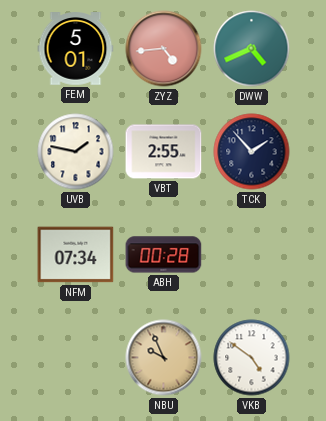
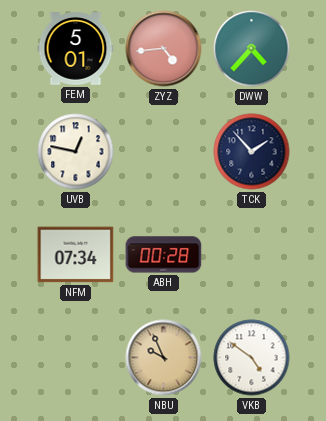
DWW: 4:41 -> 4:37 (252, 49)
UVB: 1:47 -> 12:47 (76, 152)
VBT: 2:55 -> none (164, 152)
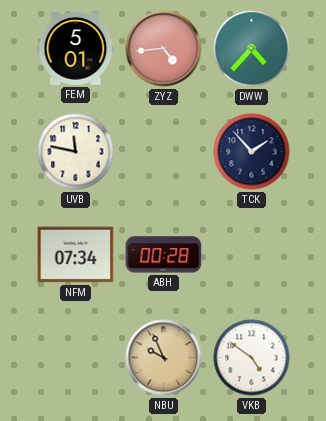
UVB: 12:47 -> 11:47 (76, 152)
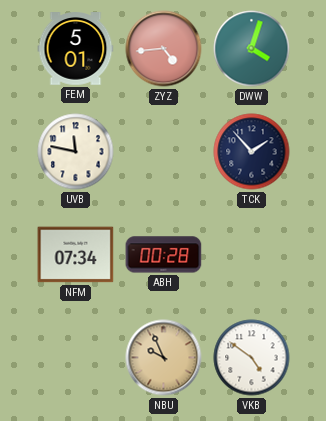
DWW: 4:37 -> 4:03 (252, 49)
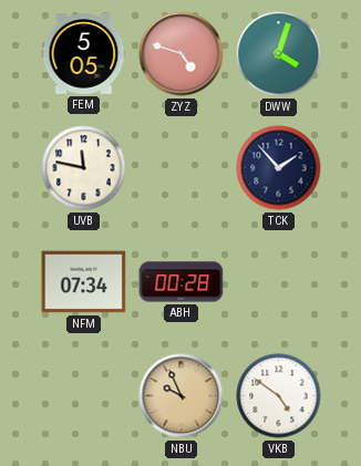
FEM: 5:01 -> 5:05 (84, 54)
ZYZ: 4:44 -> 4:48 (182, 54)
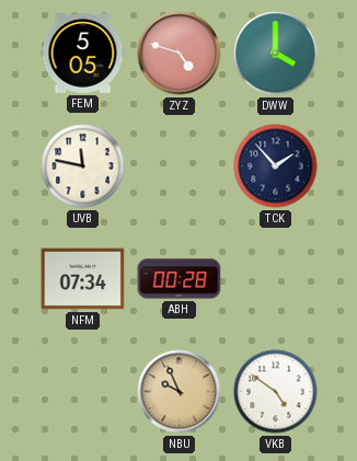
DWW: 4:03 -> 4:00 (276, 54)
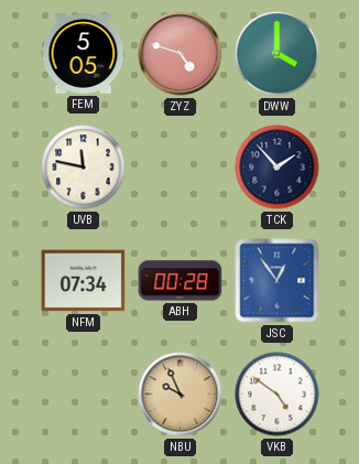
JSC: none -> 12:54 (278, 281)
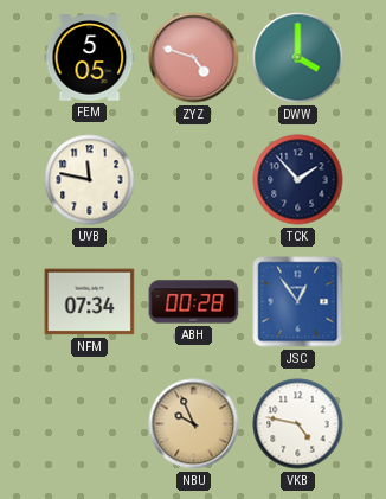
VKB: 4:51 -> 4:47 (298, 424)
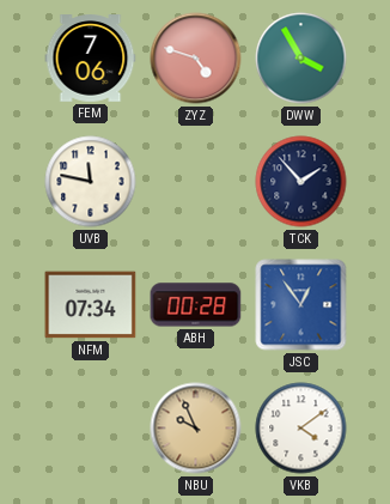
FEM: 5:05 -> 7:06 (91, 59)
DWW: 4:00 -> 3:55 (301, 59)
VKB: 4:47 -> 4:09 (301, 429)
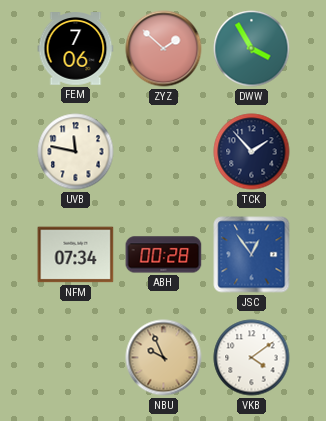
ZYZ: 4:48 -> 1:52 (164, 49)
